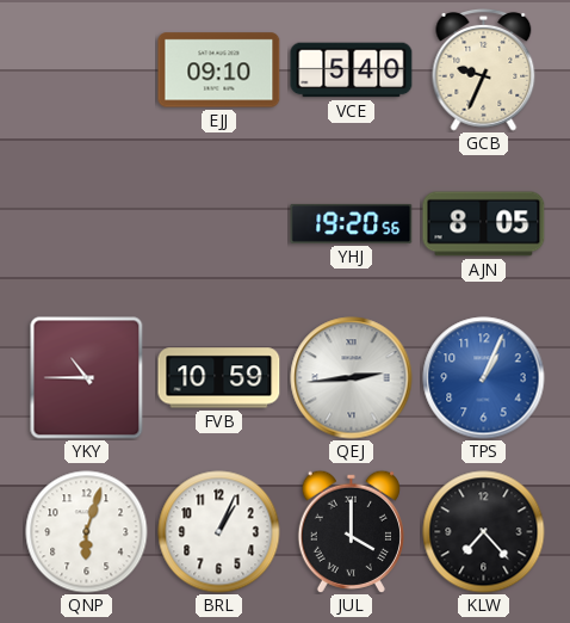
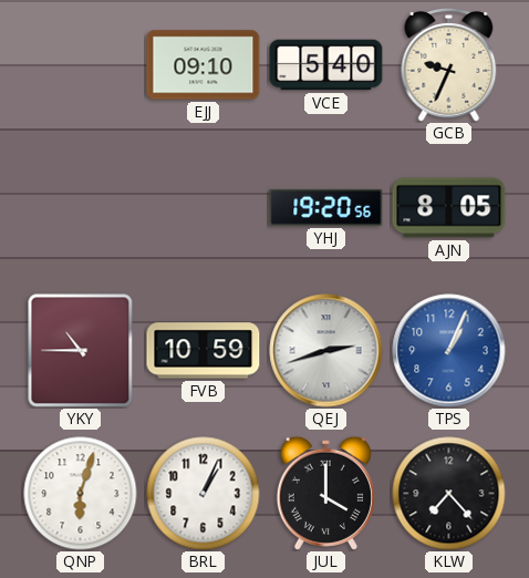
QEJ: 2:44 -> 2:42 (326, 351)
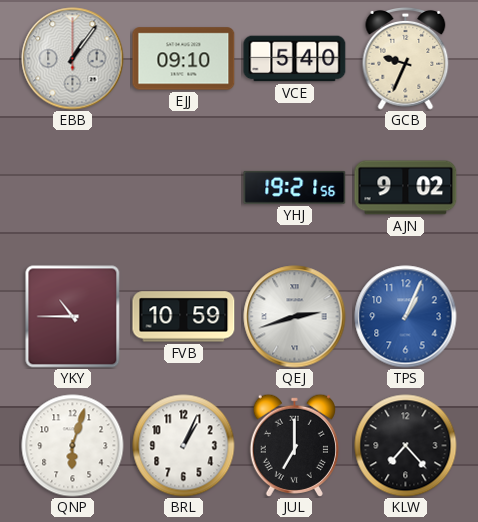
EBB: none -> 1:06 (73, 59)
YHJ: 19:20 -> 19:21 (295, 187)
AJN: 8:05 -> 9:02 (406, 188)
JUL: 4:00 -> 7:00 (294, 445)
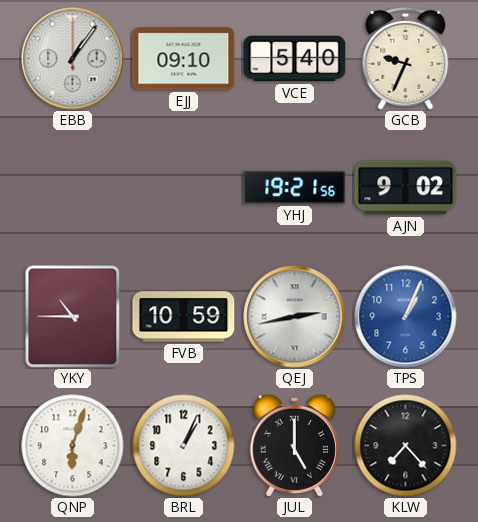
QEJ: 2:42 -> 2:43 (295, 317)
JUL: 7:00 -> 5:00 (294, 445)
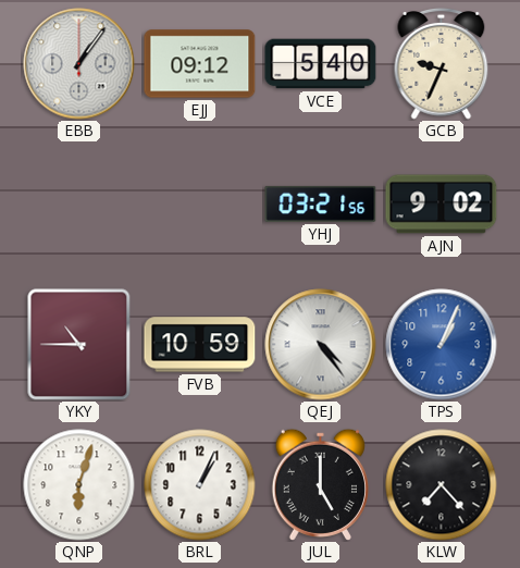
EJJ: 09:10 -> 09:12 (200, 64)
YHJ: 19:21 -> 03:21 (321, 203)
QEJ: 2:43 -> 4:24 (321, 345)
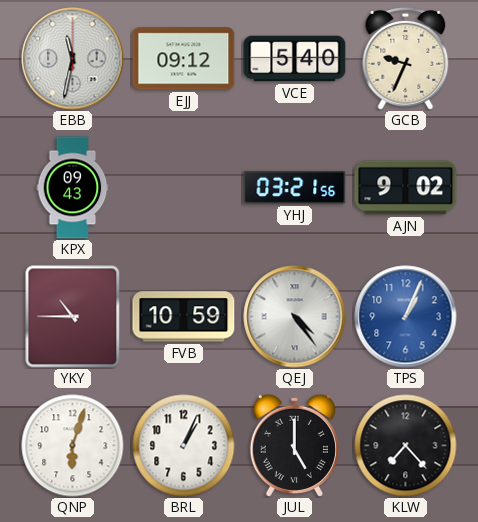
EBB: 1:06 -> 11:32 (73, 59)
KPX: none -> 09:43 (73, 188)
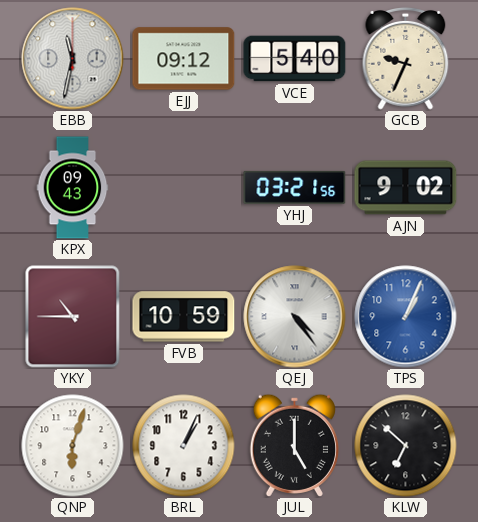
KLW: 7:23 -> 6:52 (406, 446)
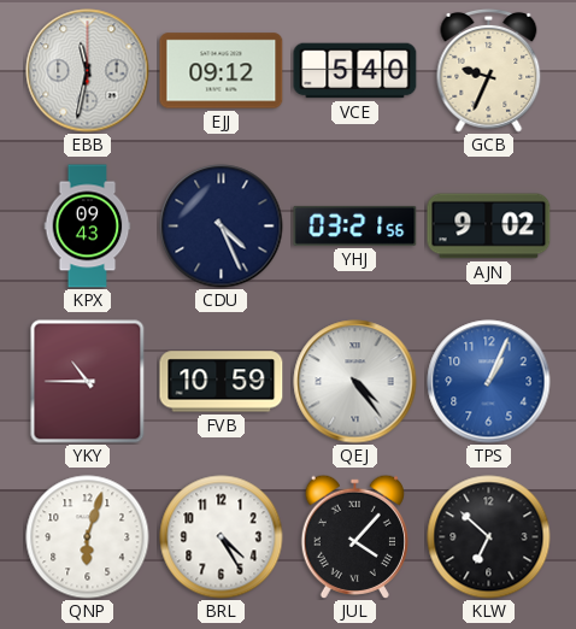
CDU: none -> 4:26 (222, 227)
BRL: 1:04 -> 4:25 (222, 537)
JUL: 5:00 -> 4:07 (354, 536)
